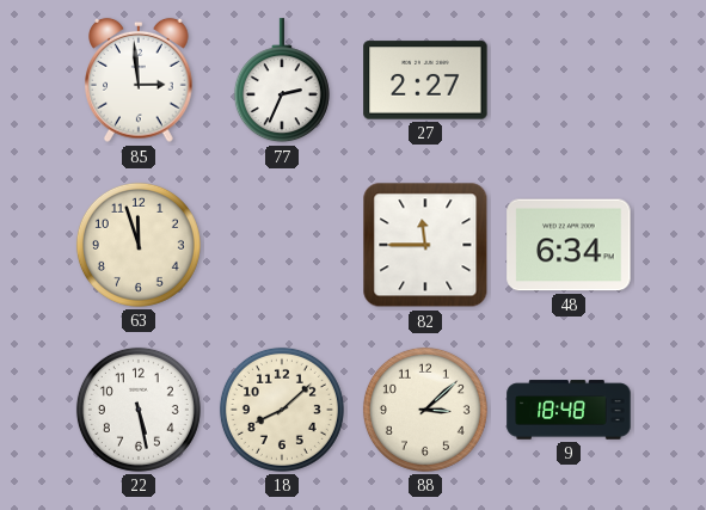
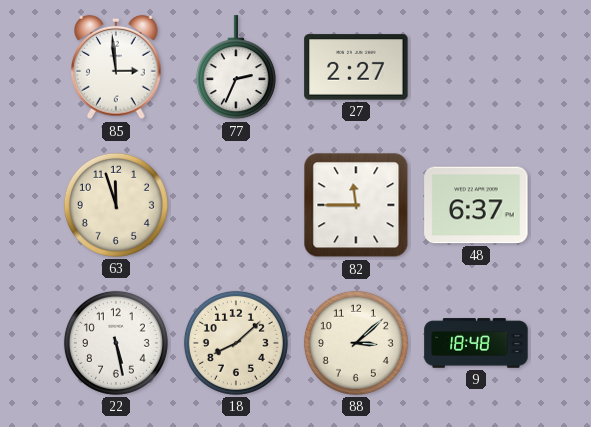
48: 6:34 -> 6:37 (476, 205)
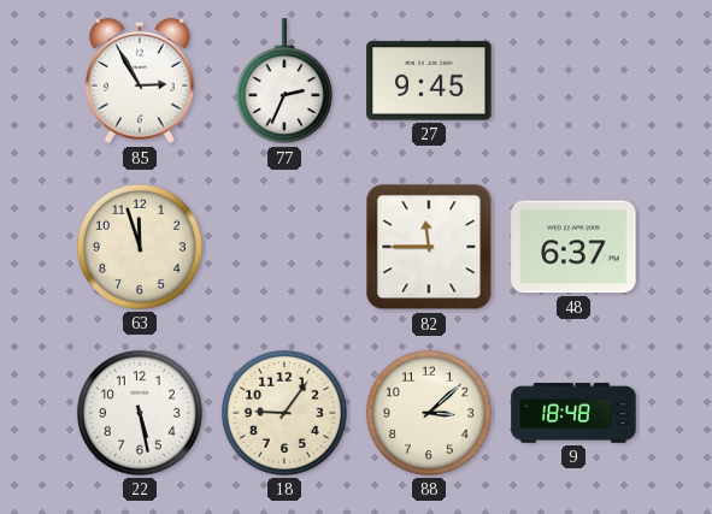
85: 2:59 -> 2:55 (140, 81)
27: 2:27 -> 9:45 (429, 81)
18: 8:08 -> 9:06 (284, 413)
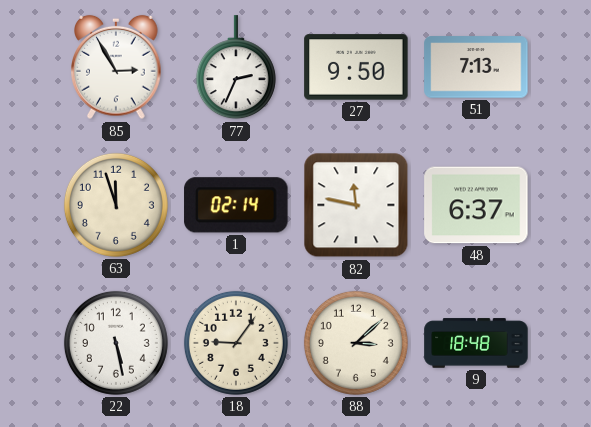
27: 9:45 -> 9:50 (356, 67)
51: none -> 7:13 (476, 67)
1: none -> 02:14 (236, 205)
82: 11:45 -> 11:47 (356, 205)
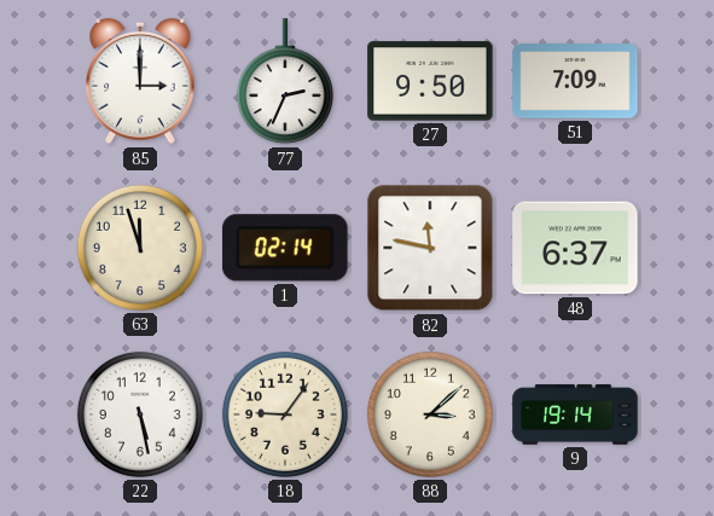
85: 2:55 -> 3:00 (140, 81)
51: 7:13 -> 7:09 (575, 81)
9: 18:48 -> 19:14 (575, 414)
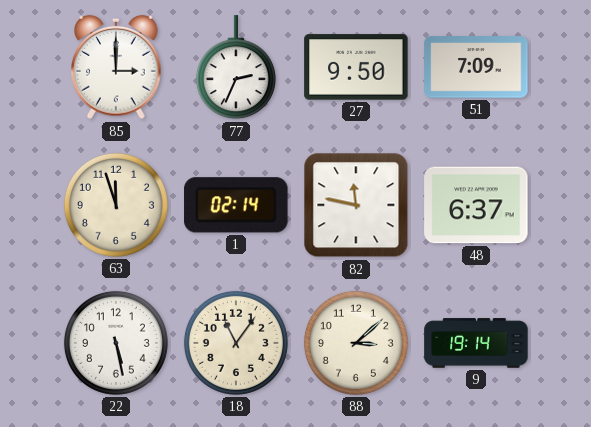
18: 9:06 -> 11:06 (236, 343)
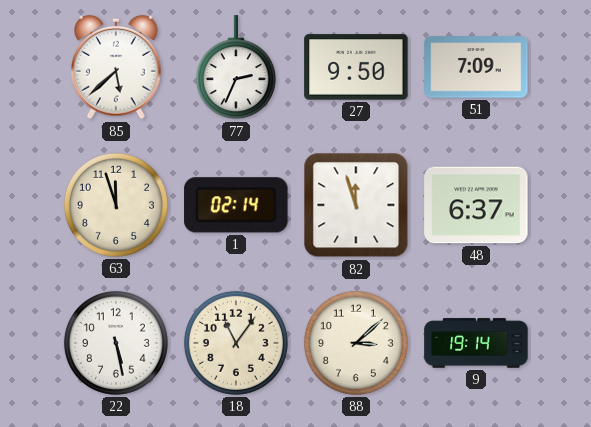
85: 3:00 -> 5:38 (116, 67)
82: 11:47 -> 11:57 (356, 205)
